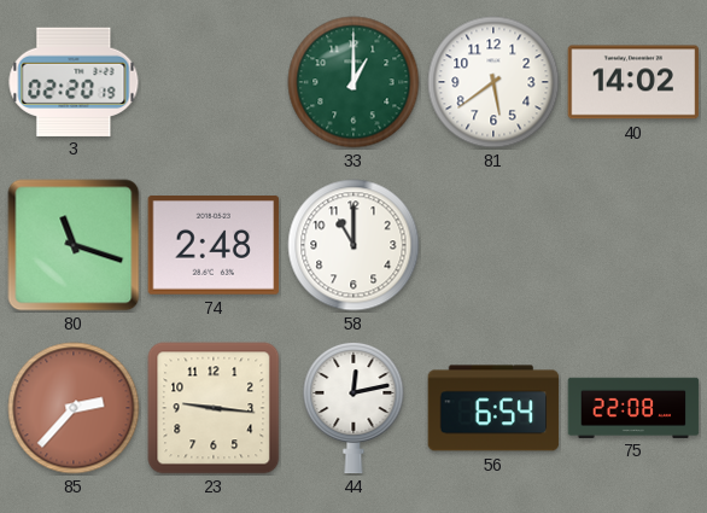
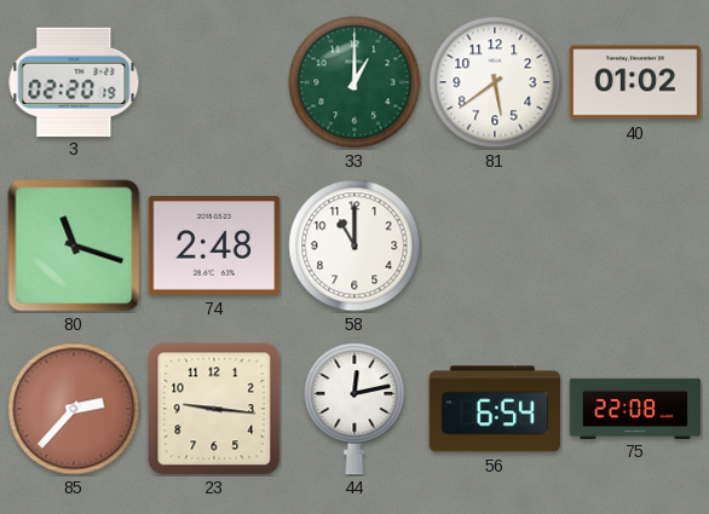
40: 14:02 -> 01:02 (635, 82)
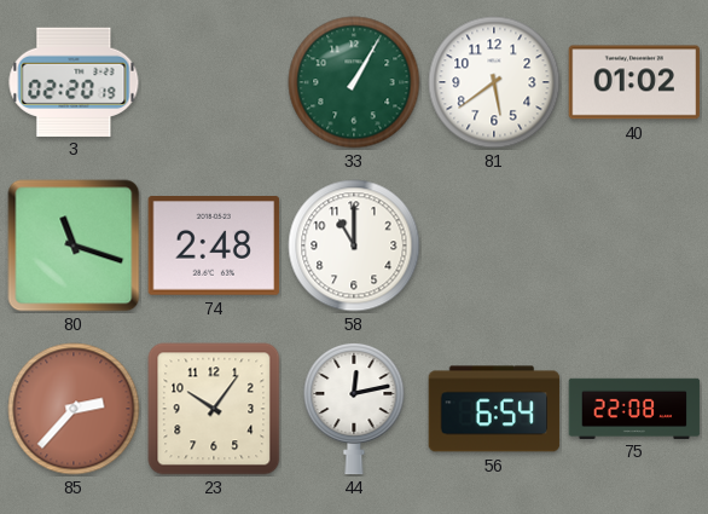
33: 1:00 -> 1:05 (354, 82)
23: 9:16 -> 10:06 (214, 409)
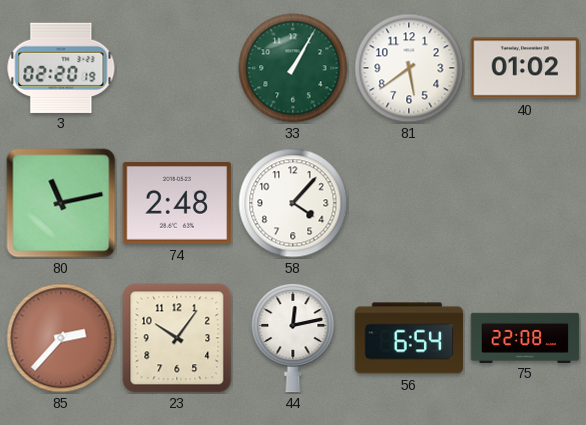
80: 11:18 -> 11:13 (61, 203)
58: 11:00 -> 4:07 (293, 203)
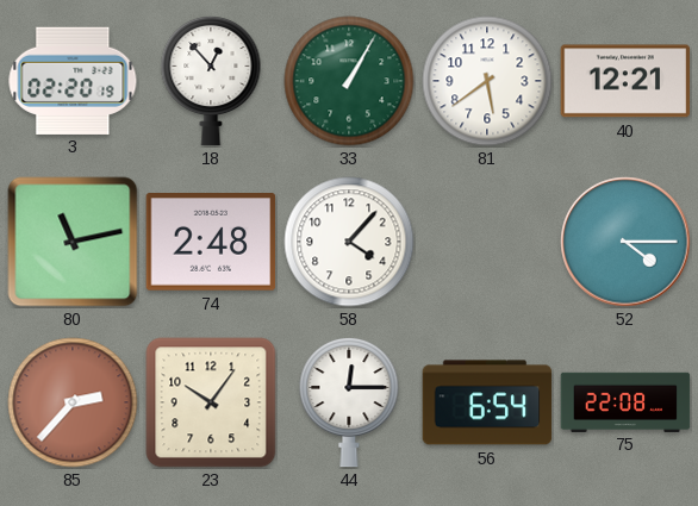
18: none -> 12:53 (211, 81)
40: 01:02 -> 12:21 (625, 81)
52: none -> 4:15 (625, 242)
44: 12:13 -> 12:15 (349, 402)
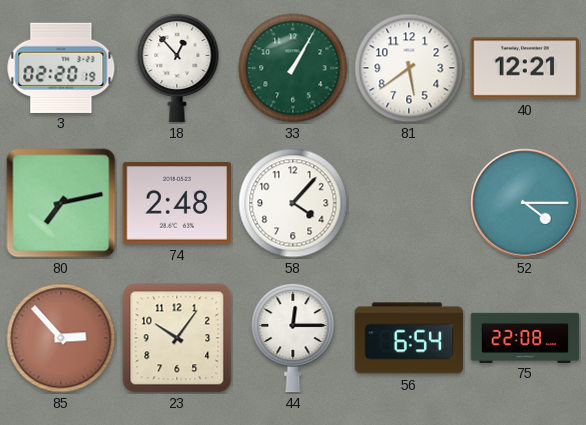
80: 11:13 -> 7:13 (61, 203)
85: 2:37 -> 2:53 (61, 338)
